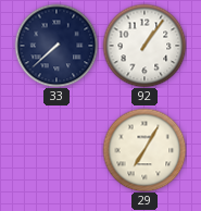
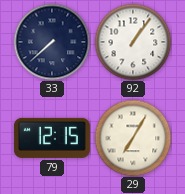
79: none -> 12:15 (52, 138)
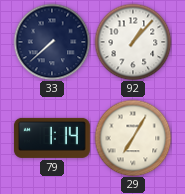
92: 1:06 -> 1:07 (133, 42)
79: 12:15 -> 1:14 (52, 138)
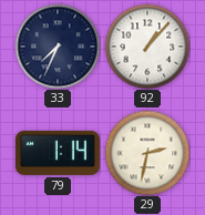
33: 7:38 -> 7:34 (58, 47)
29: 7:05 -> 2:32 (147, 153)
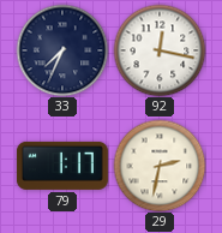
92: 1:07 -> 12:17 (160, 50)
79: 1:14 -> 1:17 (62, 166)
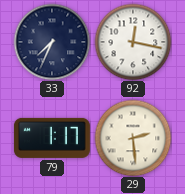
29: 2:32 -> 2:29 (133, 138)
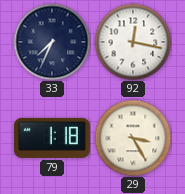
79: 1:17 -> 1:18 (52, 138)
29: 2:29 -> 3:25 (133, 138)
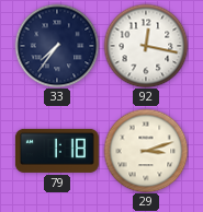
33: 7:34 -> 7:36 (57, 46)
29: 3:25 -> 3:12 (146, 151)
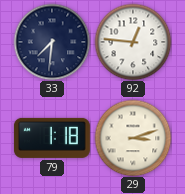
33: 7:36 -> 7:31 (52, 42)
92: 12:17 -> 12:46 (133, 42)
